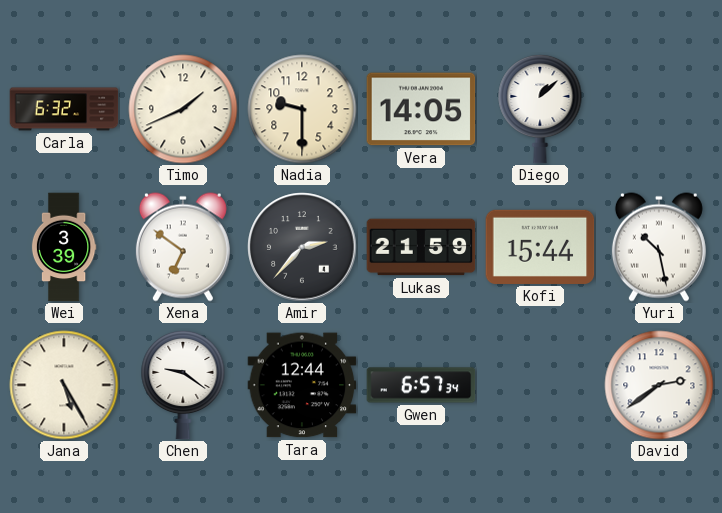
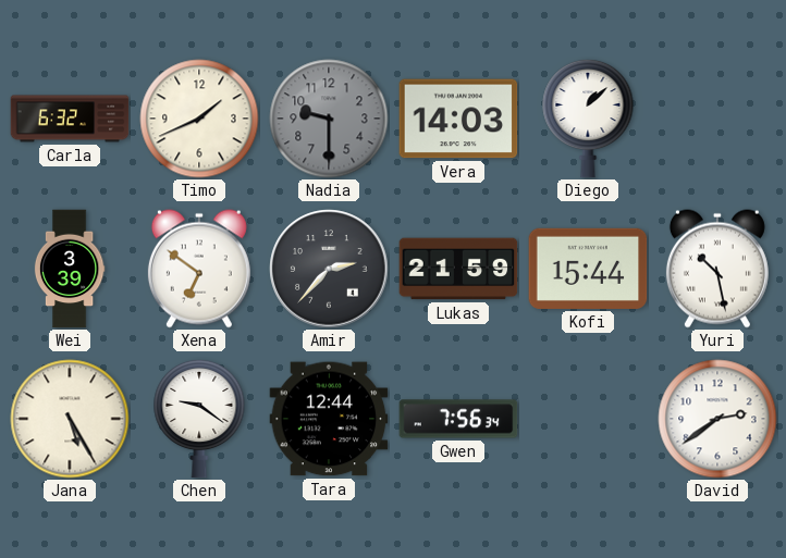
Nadia dial: cream -> grey (329, 119)
Vera: 14:05 -> 14:03 (458, 119)
Gwen: 6:57 -> 7:56 (458, 419)
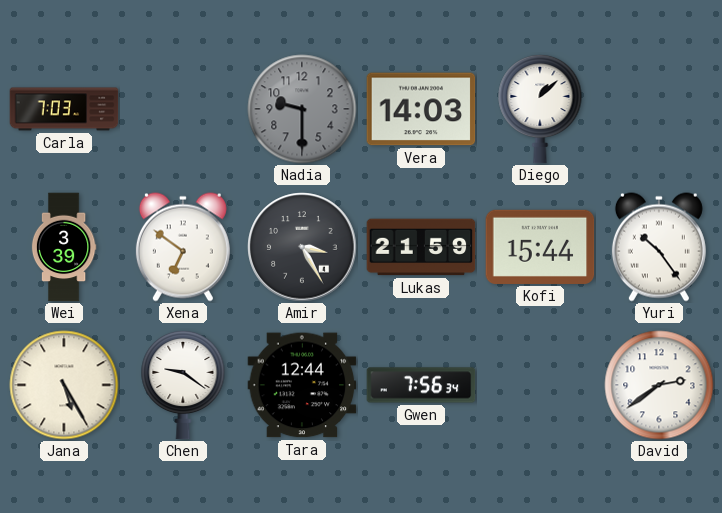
Carla: 6:32 -> 7:03 (64, 109)
Timo: 1:41 -> none (199, 119)
Amir: 2:37 -> 3:25 (302, 247)
Yuri: 10:28 -> 10:24 (659, 247)
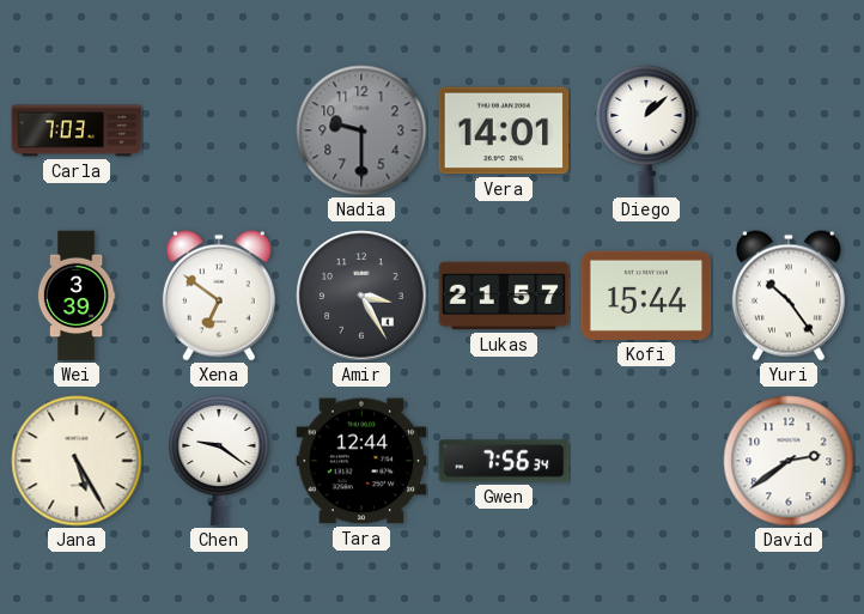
Vera: 14:03 -> 14:01 (504, 130)
Lukas: 21:59 -> 21:57 (504, 296)
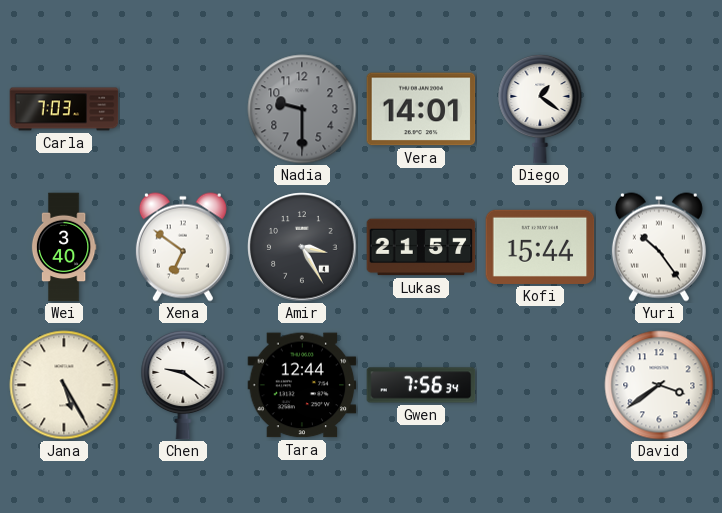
Diego: 1:08 -> 1:21 (540, 109)
Wei: 3:39 -> 3:40 (64, 247)
David: 2:39 -> 3:39 (659, 385)
